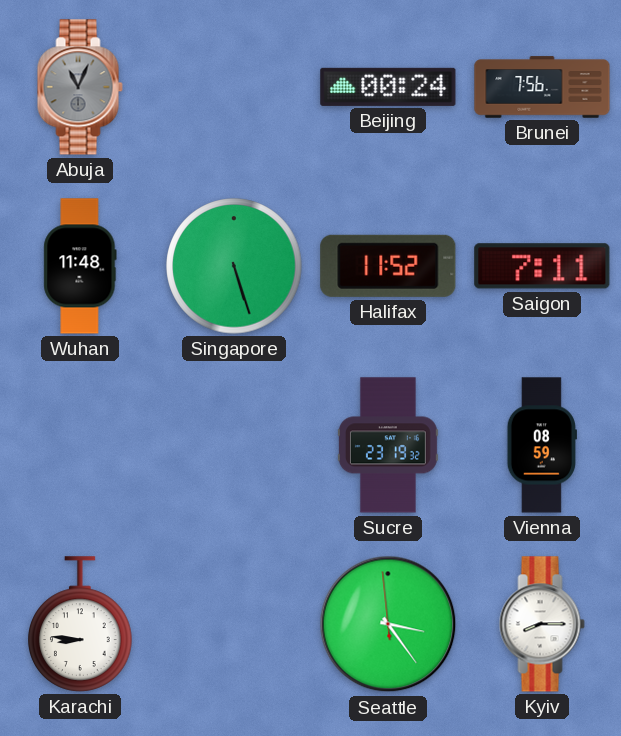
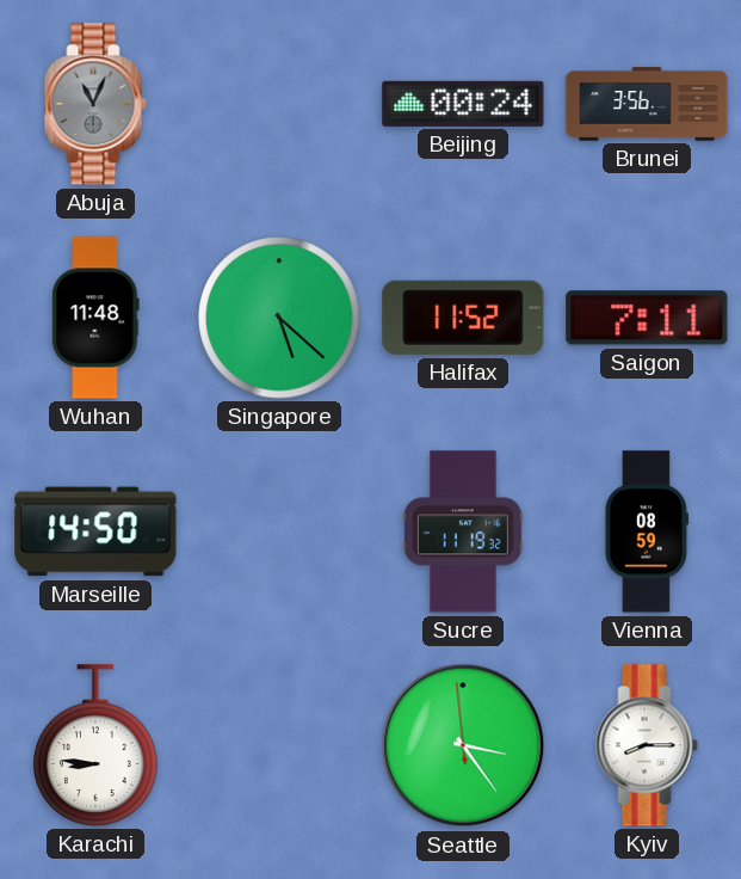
Brunei: 7:56 -> 3:56 (647, 104)
Singapore: 5:27 -> 5:22 (279, 318)
Marseille: none -> 14:50 (95, 531)
Sucre: 23:19 -> 11:19 (463, 531)
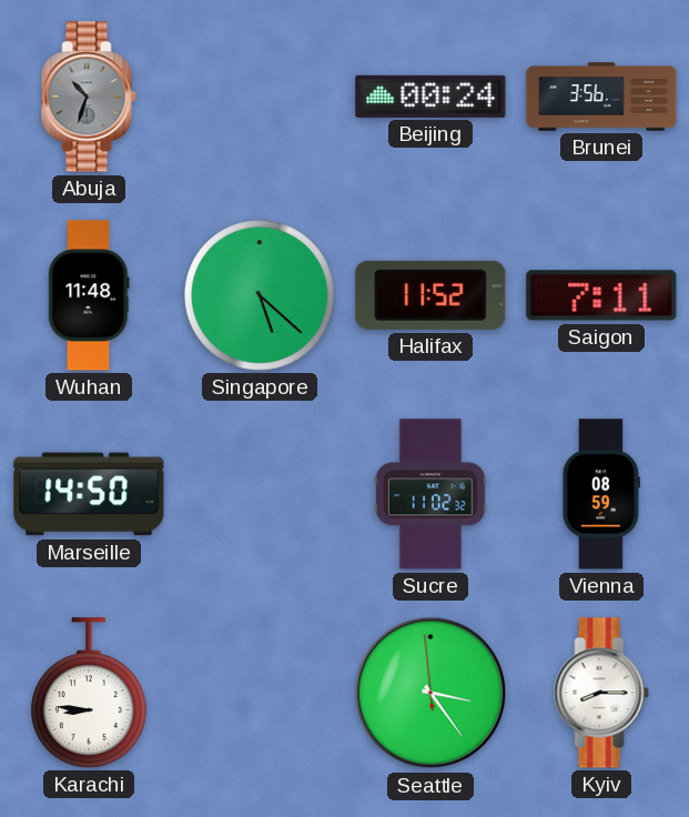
Abuja: 11:04 -> 10:33 (89, 97)
Sucre: 11:19 -> 11:02 (430, 494)
